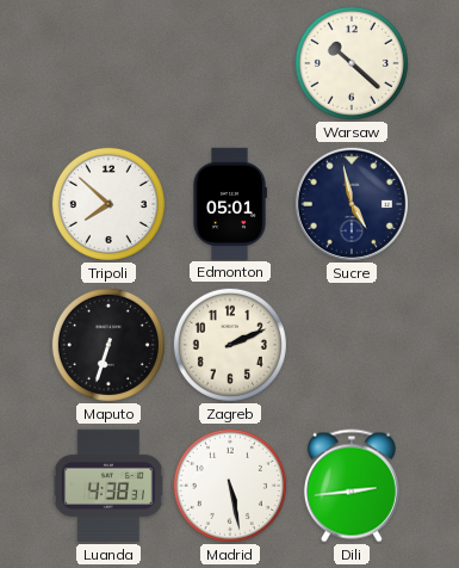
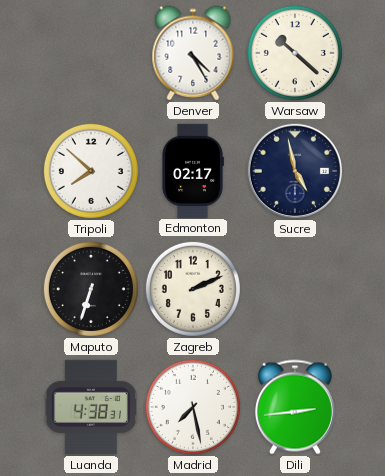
Denver: none -> 4:25 (193, 53)
Edmonton: 05:01 -> 02:17 (193, 170)
Madrid: 5:28 -> 7:28 (193, 407)
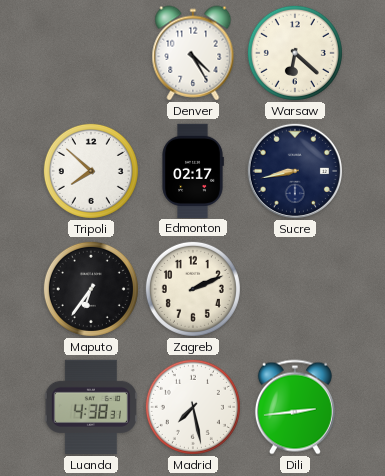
Warsaw: 10:22 -> 6:22 (295, 53)
Sucre: 4:58 -> 8:43 (295, 171)
Maputo: 6:33 -> 6:36 (91, 289)
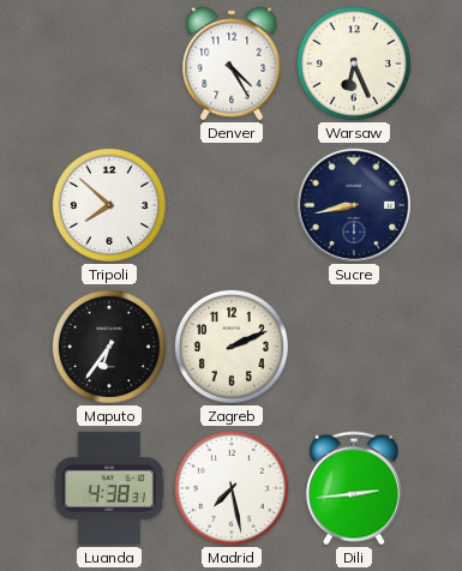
Warsaw: 6:22 -> 6:26 (354, 64)
Edmonton: 02:17 -> none (193, 170)
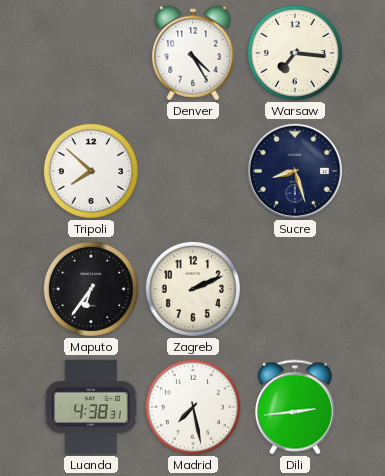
Warsaw: 6:26 -> 7:16 (295, 53)
Sucre: 8:43 -> 8:27 (295, 171)
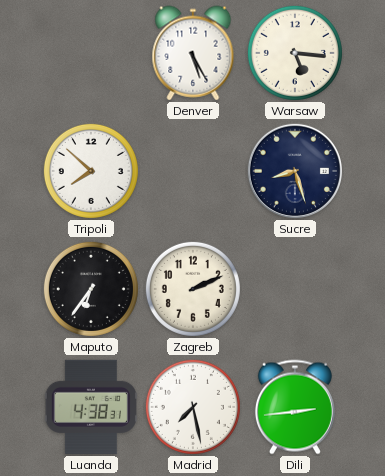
Denver: 4:25 -> 5:25 (193, 53)
Warsaw: 7:16 -> 5:16 (295, 53)
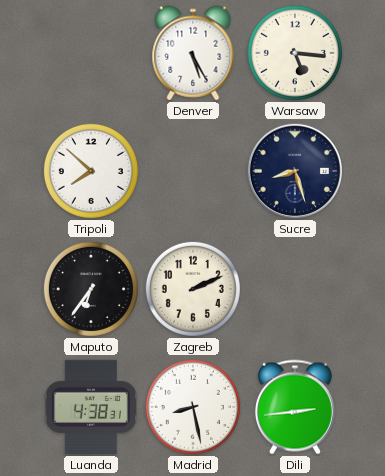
Madrid: 7:28 -> 8:28 (193, 407)
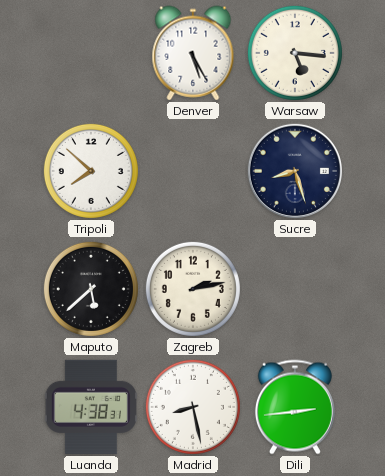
Maputo: 6:36 -> 5:38 (91, 289)
Zagreb: 2:11 -> 2:13 (193, 289)
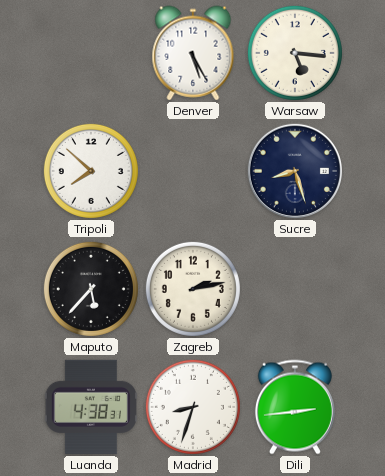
Maputo: 5:38 -> 5:37 (91, 289)
Madrid: 8:28 -> 8:33 (193, 407)
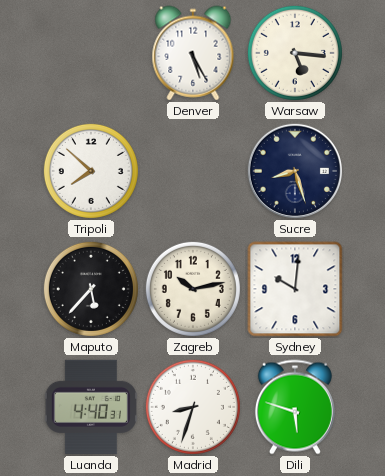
Zagreb: 2:13 -> 10:13 (193, 289)
Sydney: none -> 10:01 (295, 289)
Luanda: 4:38 -> 4:40 (91, 407)
Dili: 2:44 -> 5:48 (295, 407)
